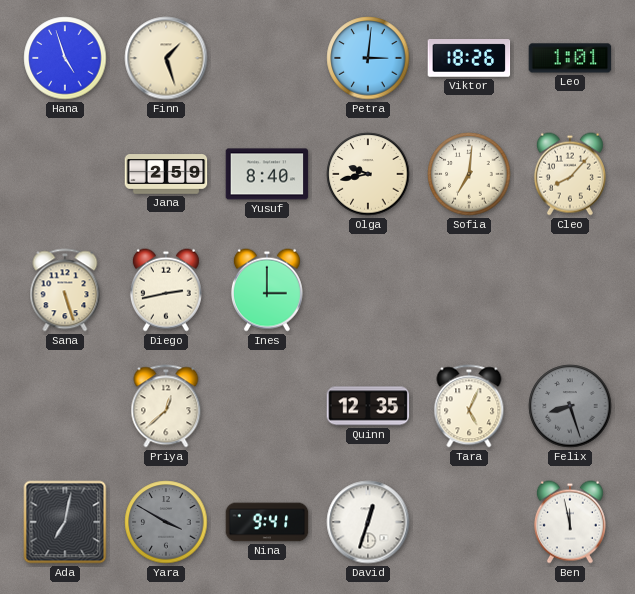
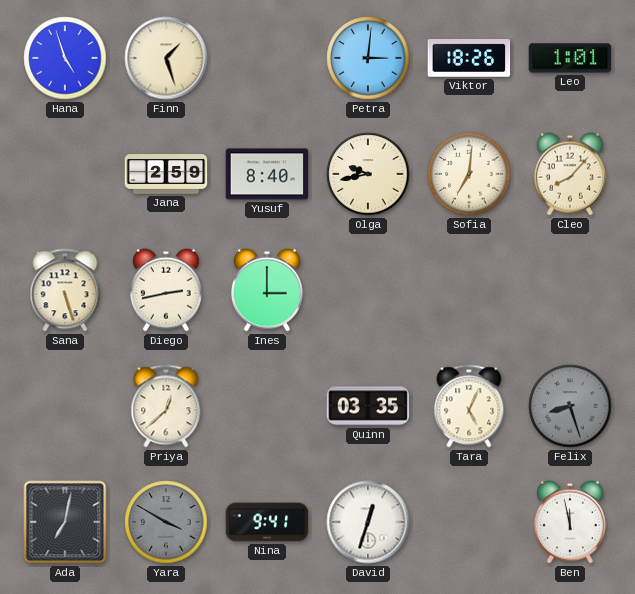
Quinn: 12:35 -> 03:35 (368, 406)
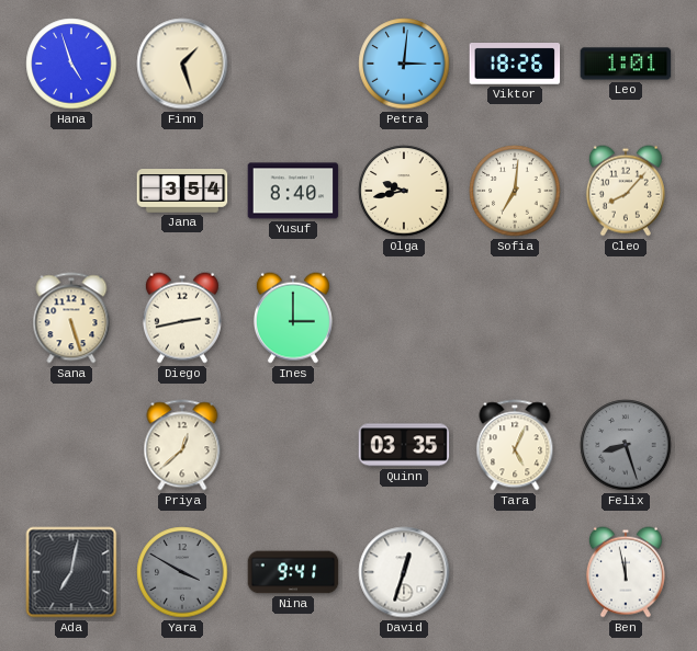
Jana: 2:59 -> 3:54 (182, 191)
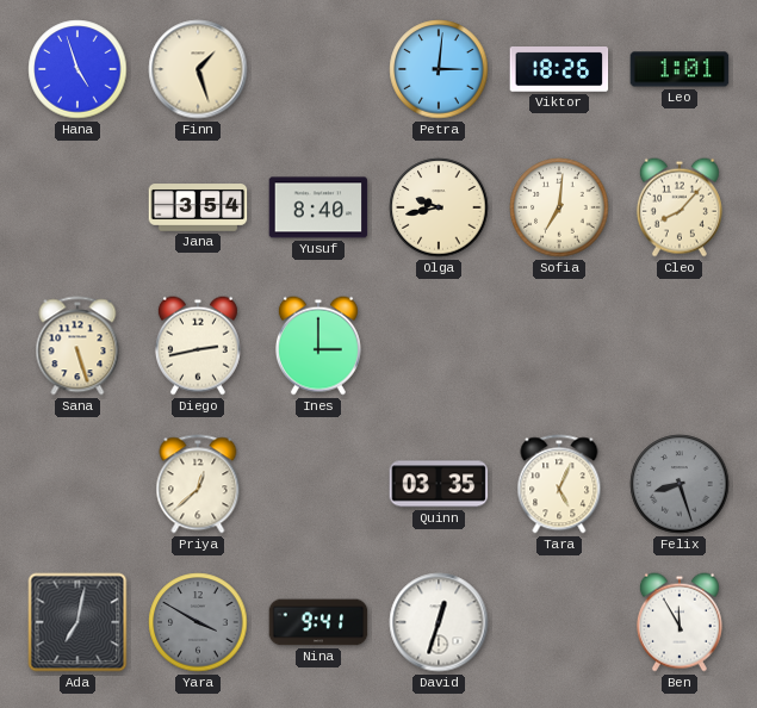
Ben: 11:58 -> 11:55 (680, 622)
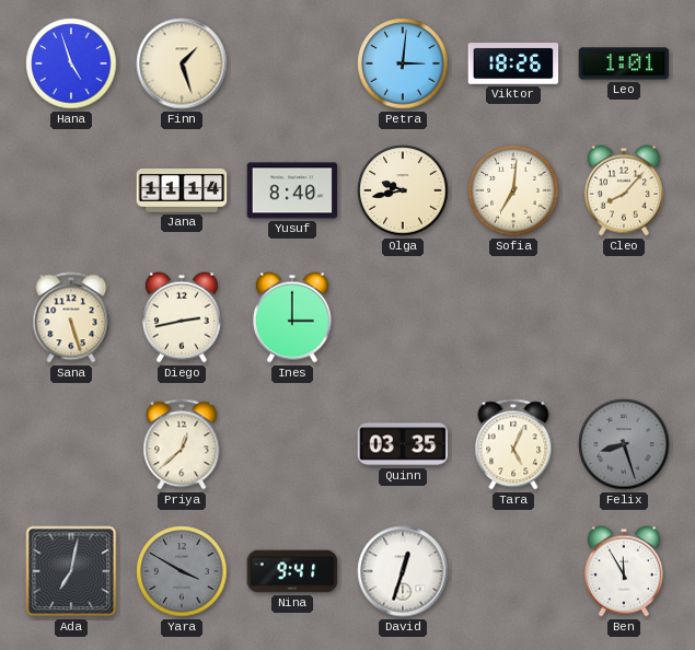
Jana: 3:54 -> 11:14 (182, 190)
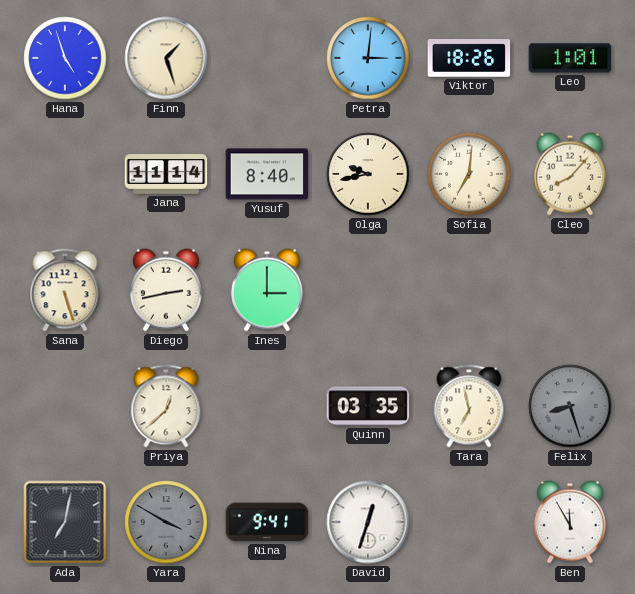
Tara: 5:04 -> 6:58 (469, 406)
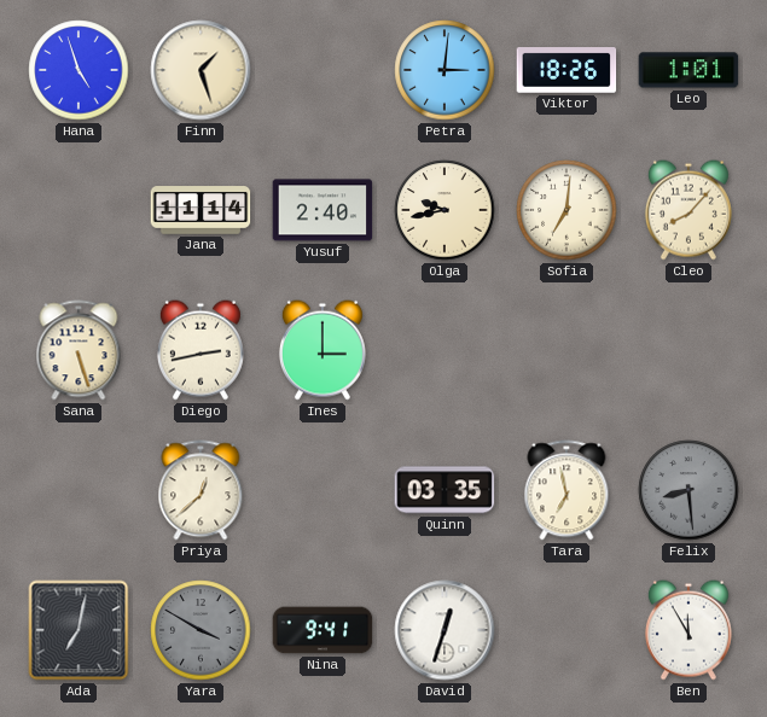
Yusuf: 8:40 -> 2:40 (323, 210)
Felix: 8:27 -> 8:29 (688, 490)
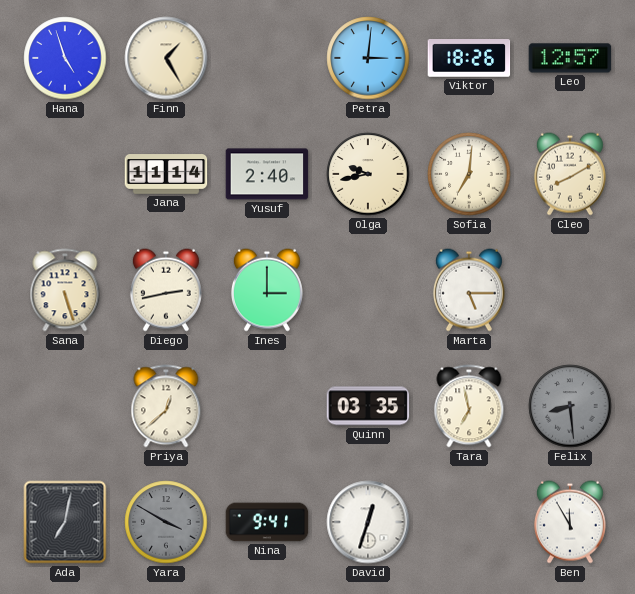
Finn: 1:27 -> 1:25 (166, 58)
Leo: 1:01 -> 12:57 (570, 58)
Cleo: 8:07 -> 8:10 (570, 174)
Marta: none -> 5:15 (469, 290)
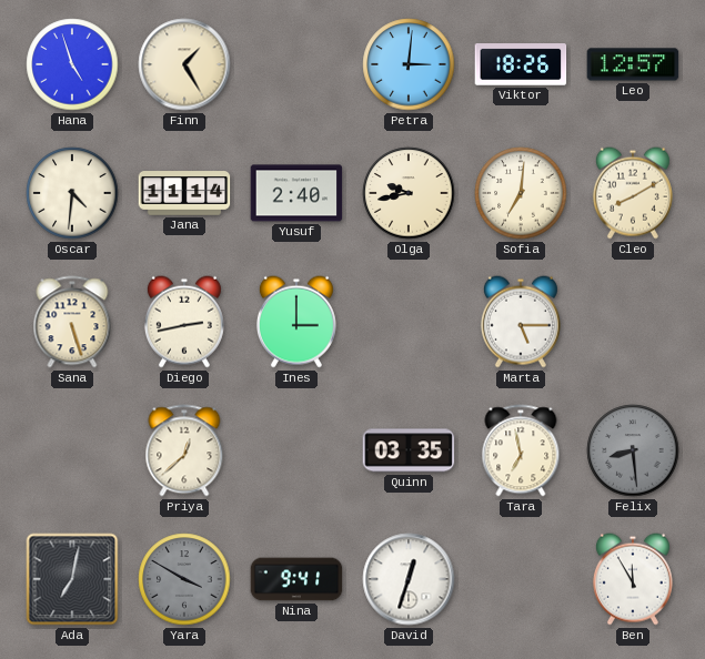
Oscar: none -> 4:31 (72, 193)
